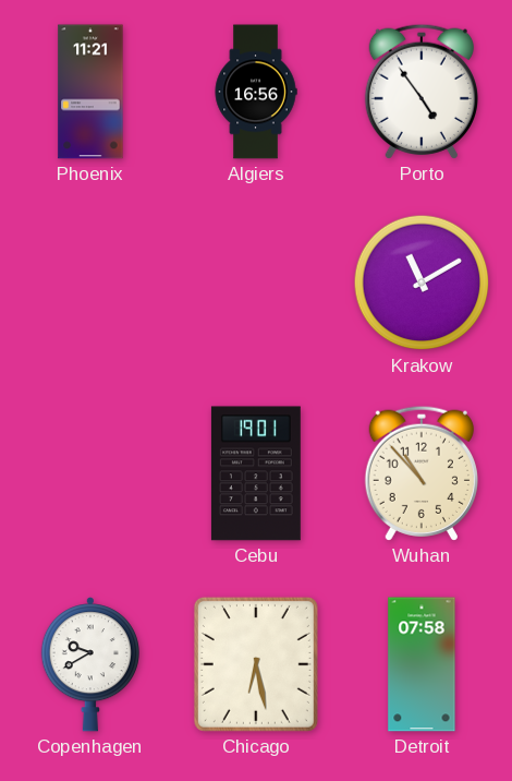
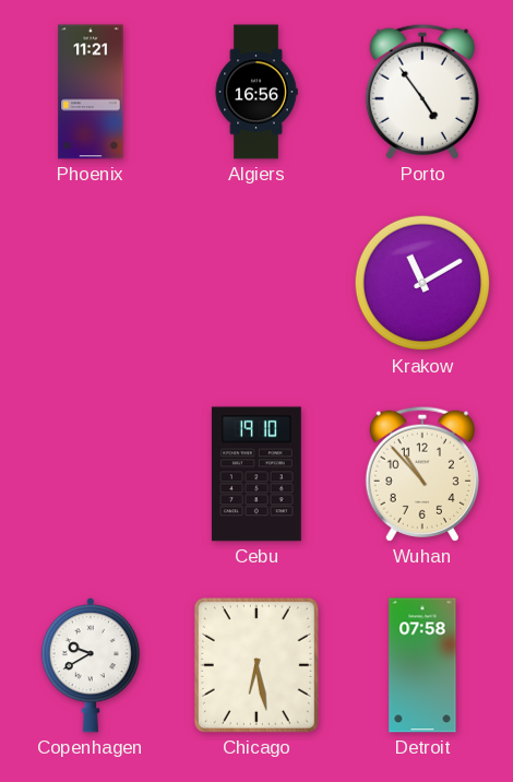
Cebu: 19:01 -> 19:10 (256, 474)
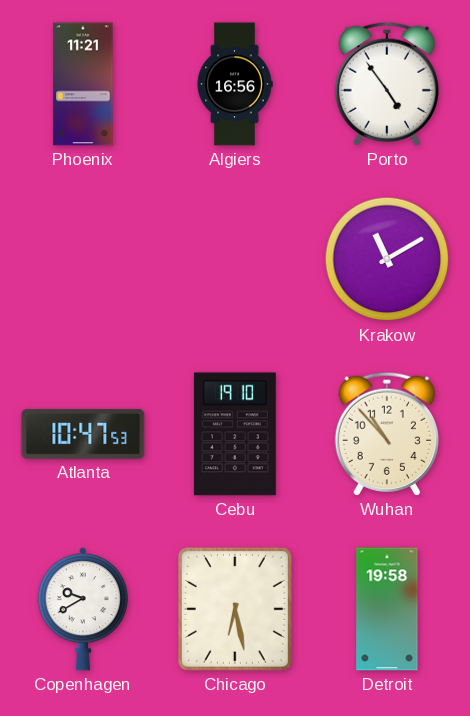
Atlanta: none -> 10:47 (83, 434)
Detroit: 07:58 -> 19:58 (387, 609)
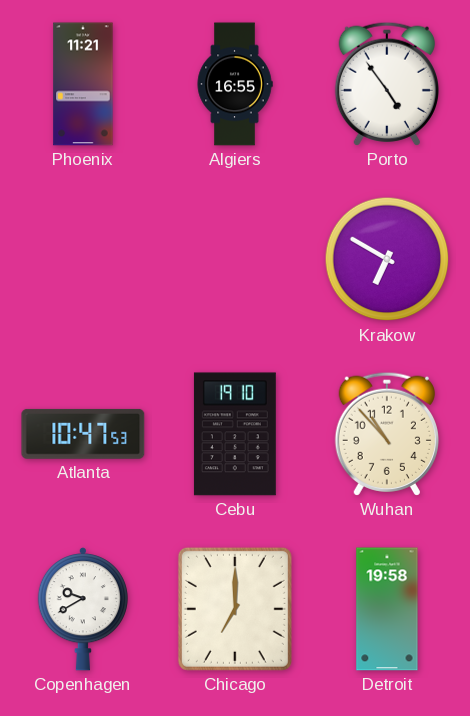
Algiers: 16:56 -> 16:55 (235, 84)
Krakow: 11:10 -> 6:50 (387, 259)
Chicago: 6:28 -> 7:00 (235, 609)
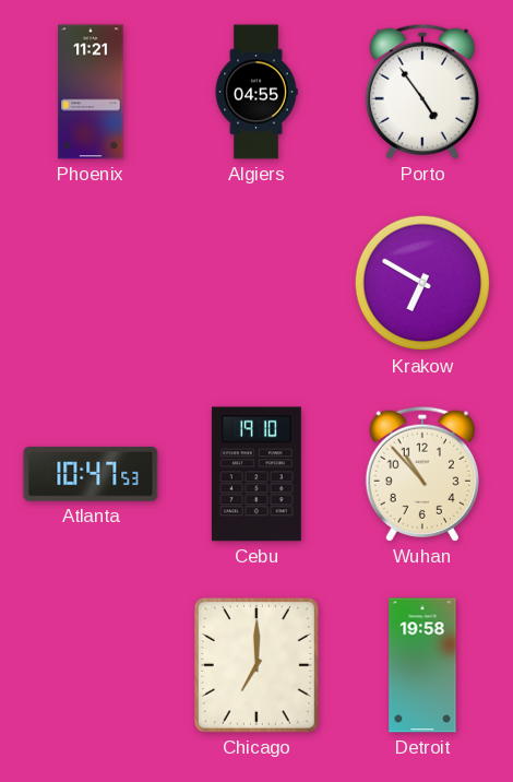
Algiers: 16:55 -> 04:55 (256, 92)
Copenhagen: 9:40 -> none (83, 609)
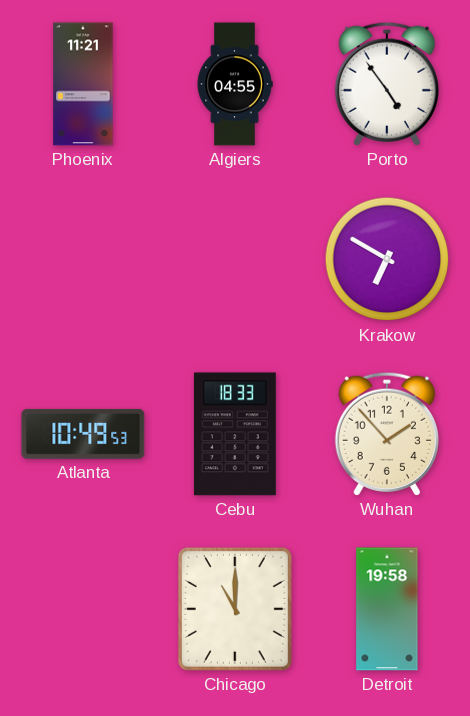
Atlanta: 10:47 -> 10:49 (83, 434)
Cebu: 19:10 -> 18:33 (235, 434)
Wuhan: 10:53 -> 1:53 (387, 434)
Chicago: 7:00 -> 11:00 (235, 609)
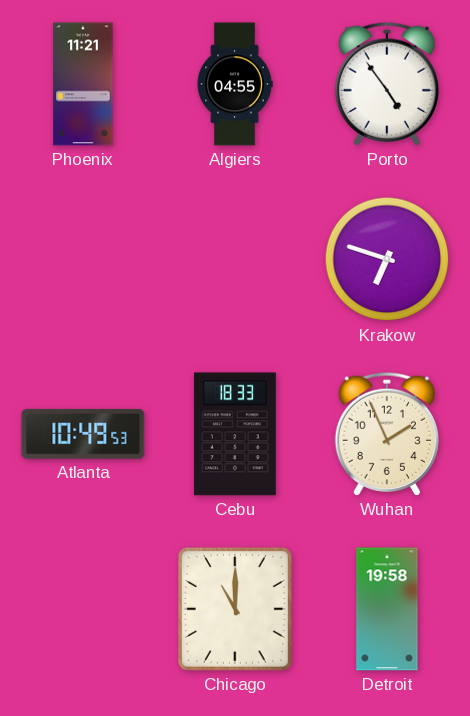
Krakow: 6:50 -> 6:48 (387, 259)
Wuhan: 1:53 -> 1:56 (387, 434)
